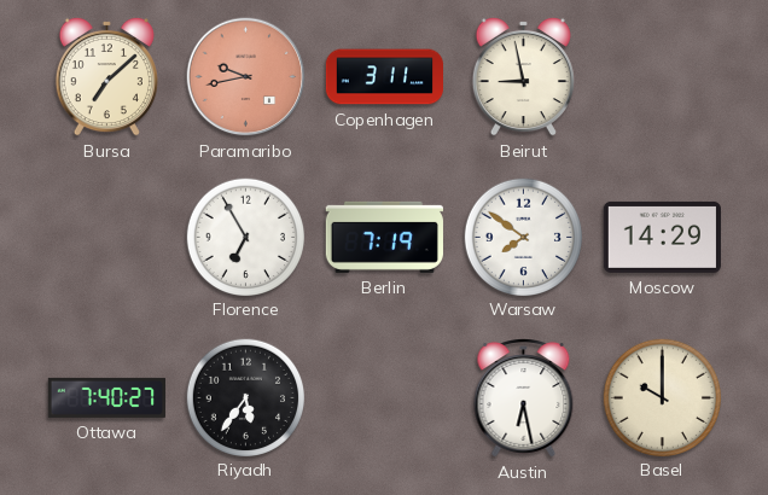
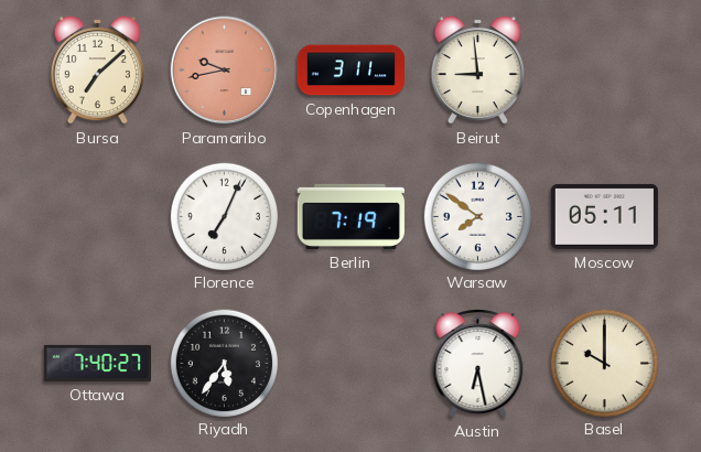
Beirut: 8:58 -> 8:59 (477, 69)
Florence: 6:55 -> 7:04 (224, 216)
Moscow: 14:29 -> 05:11 (604, 216)
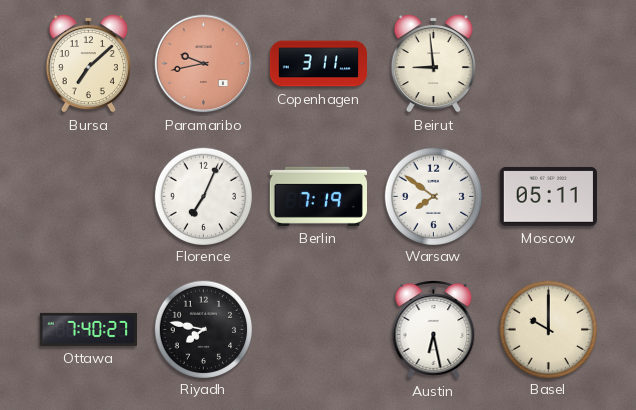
Riyadh: 5:36 -> 7:47 (203, 329)
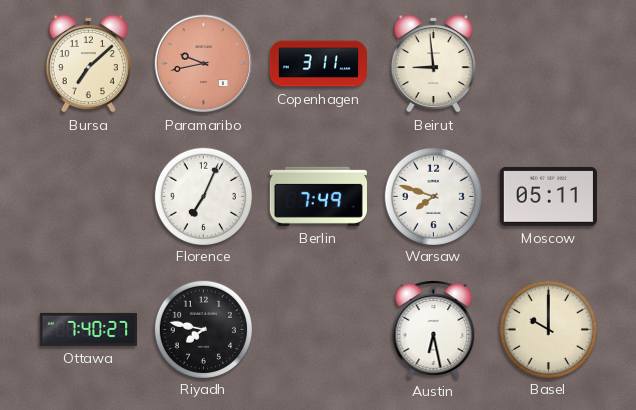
Berlin: 7:19 -> 7:49 (318, 196)
Warsaw: 7:51 -> 7:48 (433, 196)
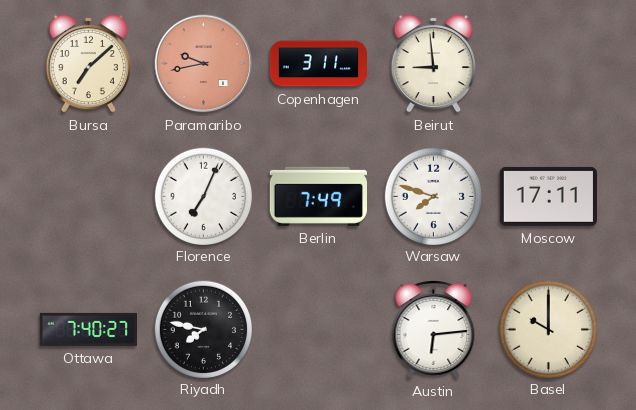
Moscow: 05:11 -> 17:11 (548, 196)
Austin: 6:28 -> 6:14 (434, 330)
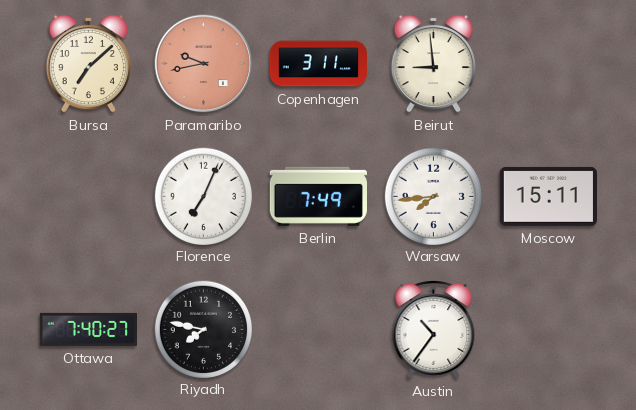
Warsaw: 7:48 -> 7:44 (433, 196)
Moscow: 17:11 -> 15:11 (548, 196)
Austin: 6:14 -> 10:36 (434, 330)
Basel: 10:00 -> none (548, 329)
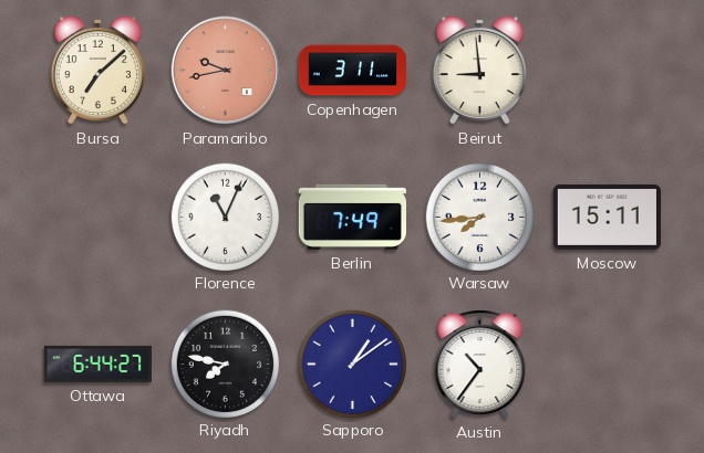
Florence: 7:04 -> 11:04 (225, 217)
Ottawa: 7:40 -> 6:44 (97, 364)
Sapporo: none -> 1:09 (352, 364)
